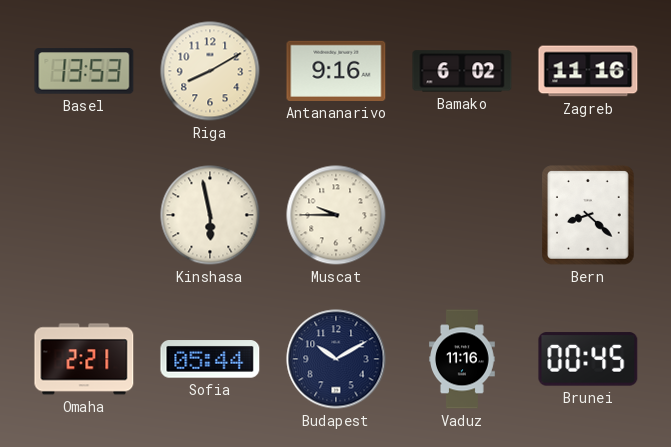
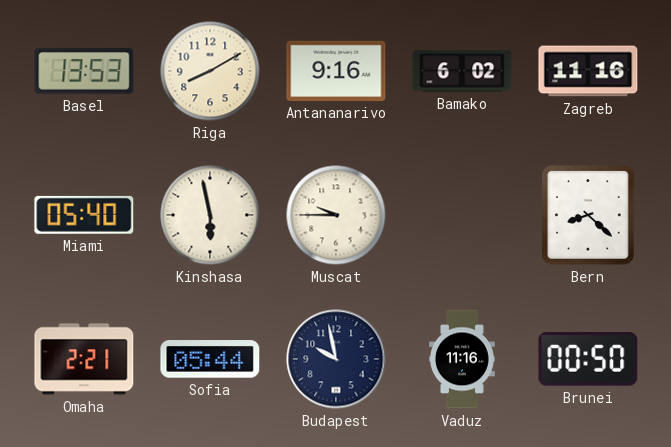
Miami: none -> 05:40 (84, 215)
Budapest: 10:10 -> 9:58 (336, 359)
Brunei: 00:45 -> 00:50 (588, 359)
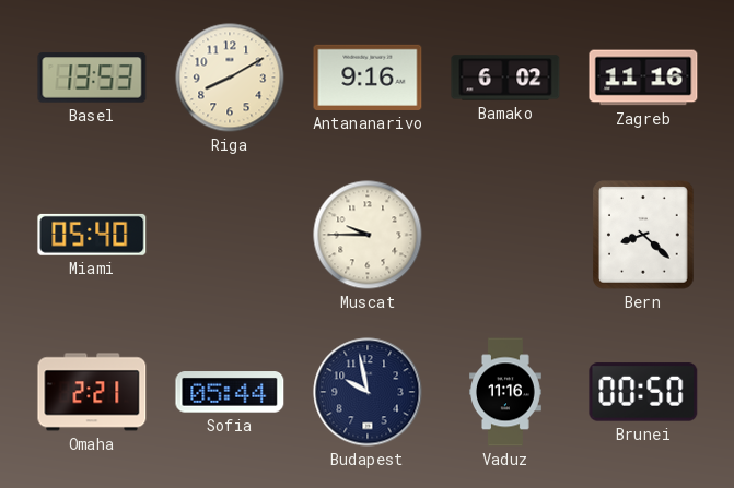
Kinshasa: 5:58 -> none (210, 215)
